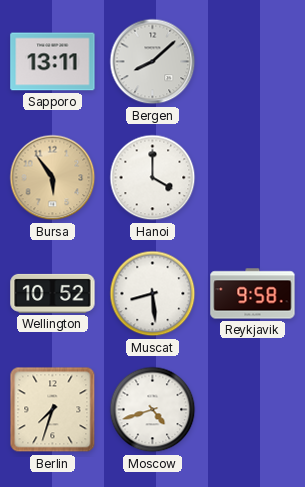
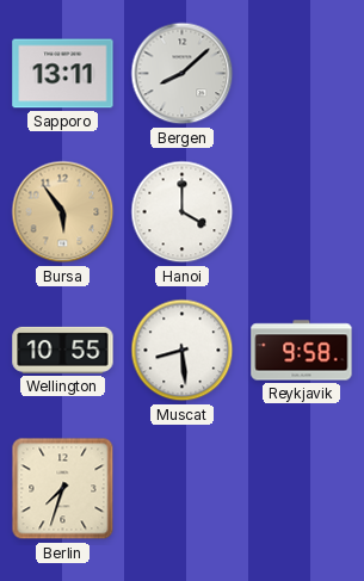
Wellington: 10:52 -> 10:55 (63, 350)
Moscow: 4:42 -> none (153, 410)
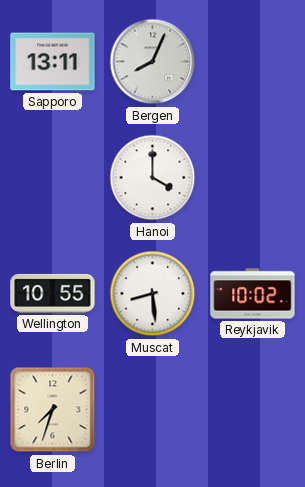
Bergen: 8:08 -> 8:04 (153, 62)
Bursa: 5:54 -> none (63, 212)
Reykjavik: 9:58 -> 10:02 (253, 294)
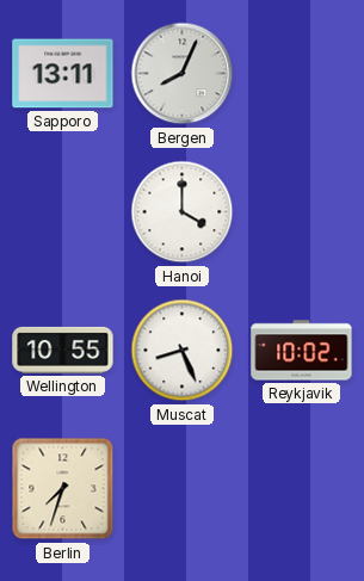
Muscat: 8:29 -> 8:26 (183, 351)
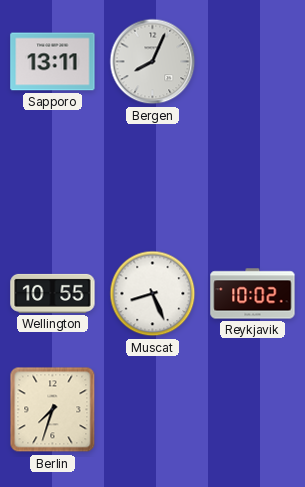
Hanoi: 4:00 -> none (183, 212)
